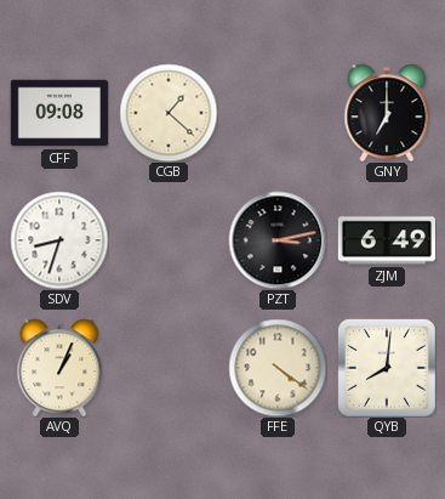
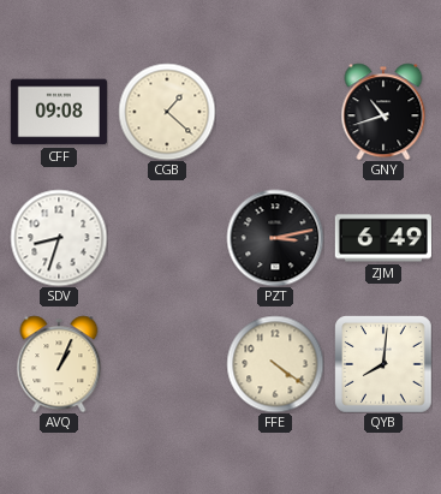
GNY: 7:00 -> 10:42 (383, 112)
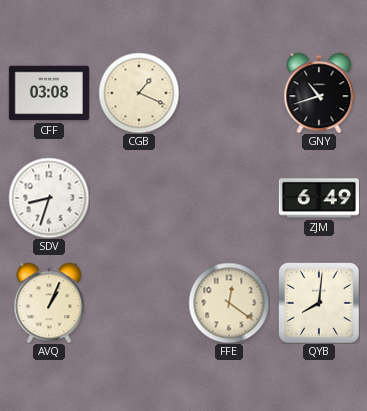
CFF: 09:08 -> 03:08 (49, 93)
CGB: 1:22 -> 1:19 (139, 93)
PZT: 3:13 -> none (275, 238)
FFE: 4:21 -> 12:21 (229, 303)
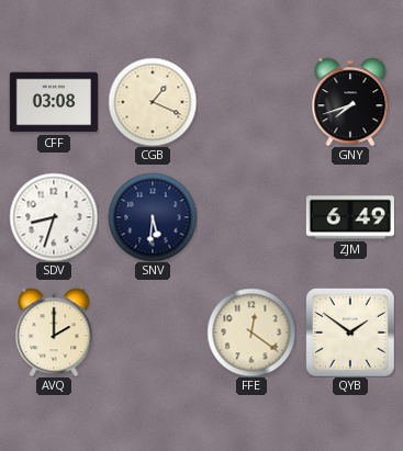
GNY: 10:42 -> 7:42 (350, 102)
SNV: none -> 5:31 (153, 217)
AVQ: 1:04 -> 2:00 (54, 332)
QYB: 8:01 -> 1:51 (350, 332)
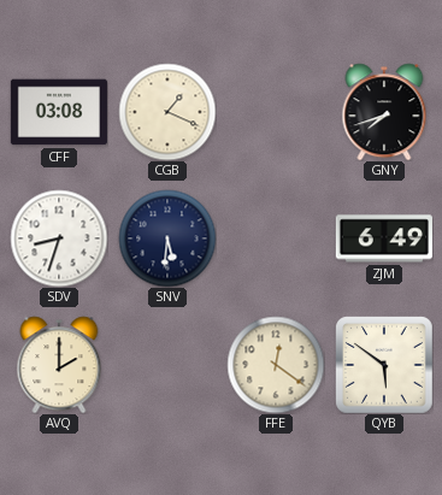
QYB: 1:51 -> 5:51 (384, 365)
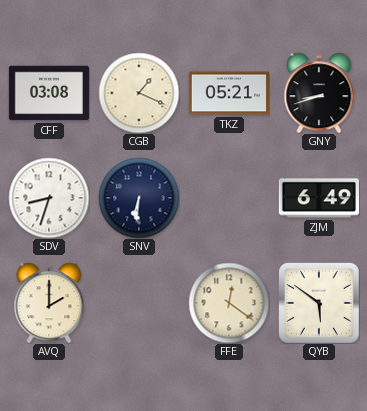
TKZ: none -> 05:21 (229, 93)
GNY: 7:42 -> 8:42 (319, 93)
SNV: 5:31 -> 6:31 (139, 198)
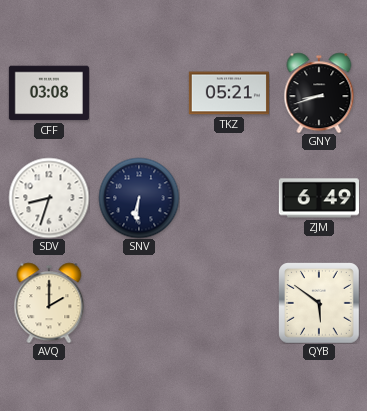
CGB: 1:19 -> none (139, 93)
FFE: 12:21 -> none (229, 303)
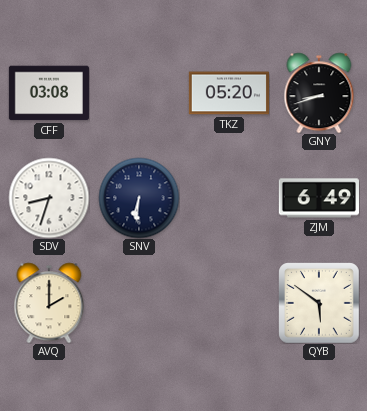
TKZ: 05:21 -> 05:20 (229, 93)
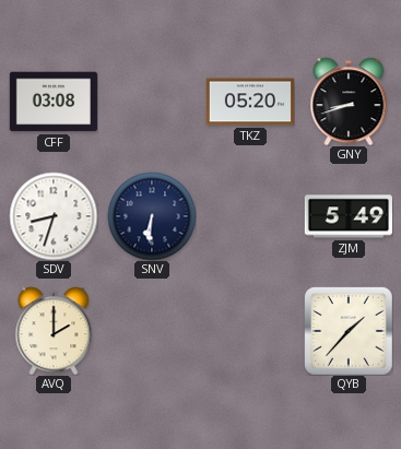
ZJM: 6:49 -> 5:49 (349, 216)
QYB: 5:51 -> 1:37 (349, 331)
